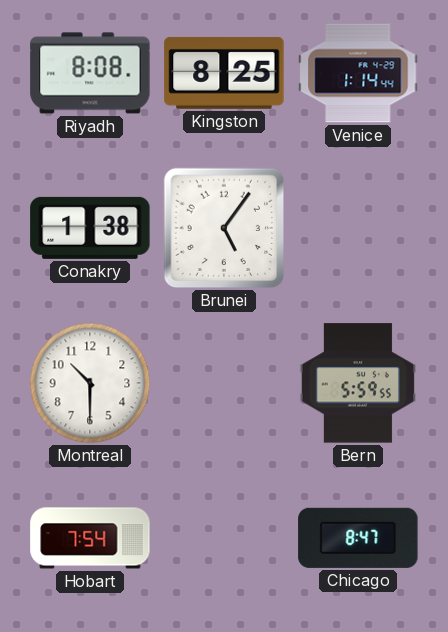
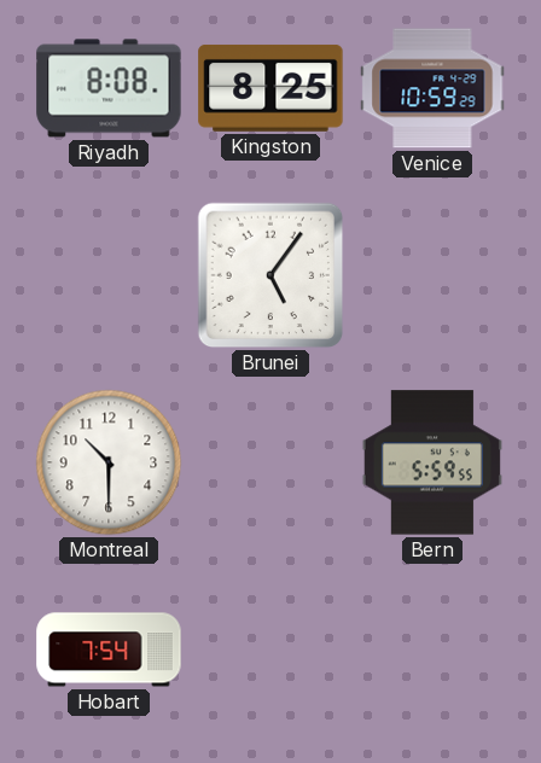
Venice: 1:14 -> 10:59 (432, 88)
Conakry: 1:38 -> none (90, 228)
Chicago: 8:47 -> none (358, 538)
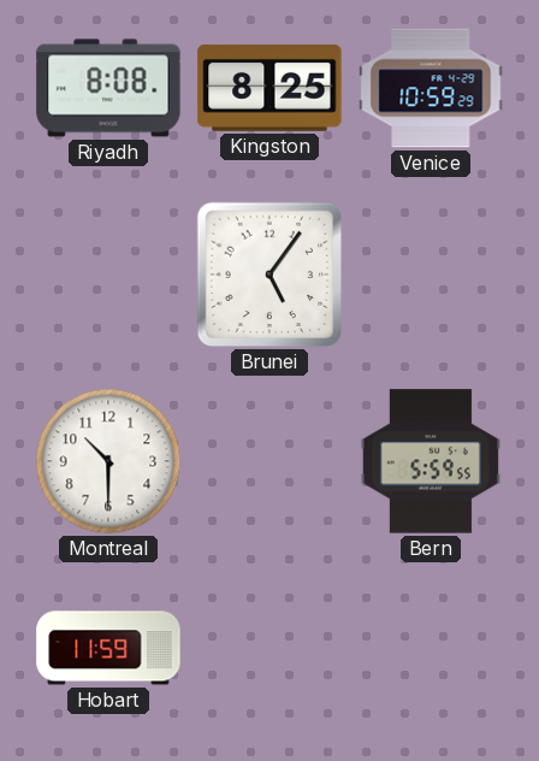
Hobart: 7:54 -> 11:59 (108, 648)
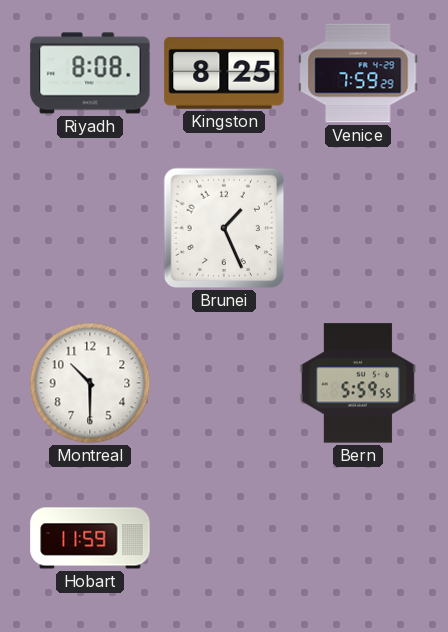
Venice: 10:59 -> 7:59 (358, 73)
Brunei: 5:06 -> 1:26 (224, 228)
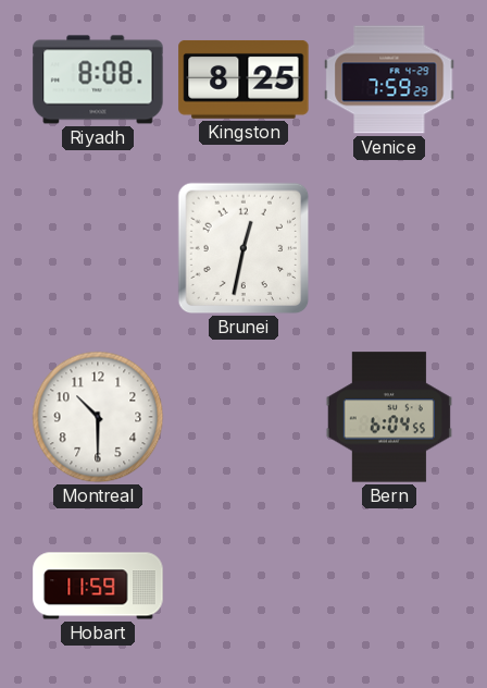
Brunei: 1:26 -> 12:32 (243, 248)
Bern: 5:59 -> 6:04 (389, 417)
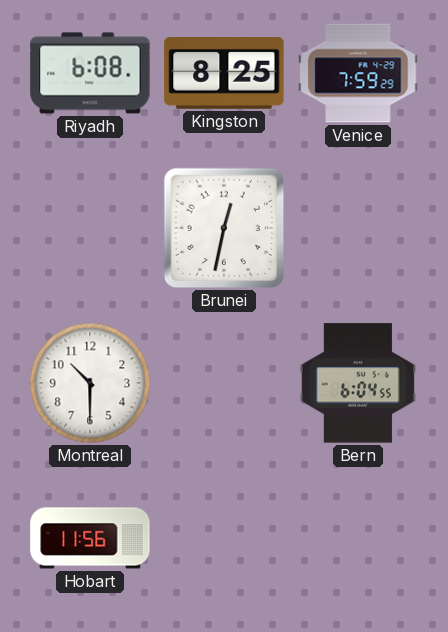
Riyadh: 8:08 -> 6:08 (90, 73)
Hobart: 11:59 -> 11:56 (90, 538)
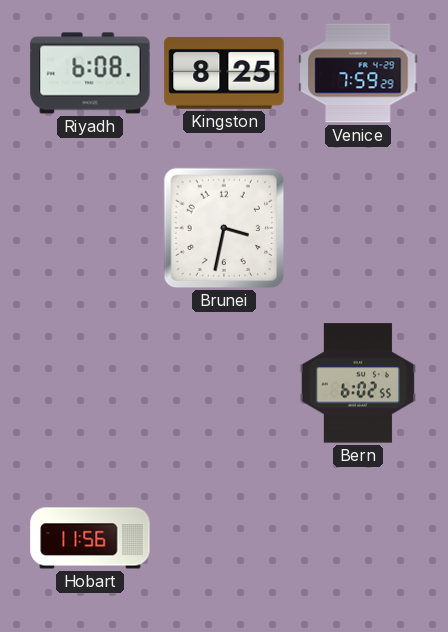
Brunei: 12:32 -> 3:32 (224, 228)
Montreal: 10:30 -> none (90, 383)
Bern: 6:04 -> 6:02 (358, 383)
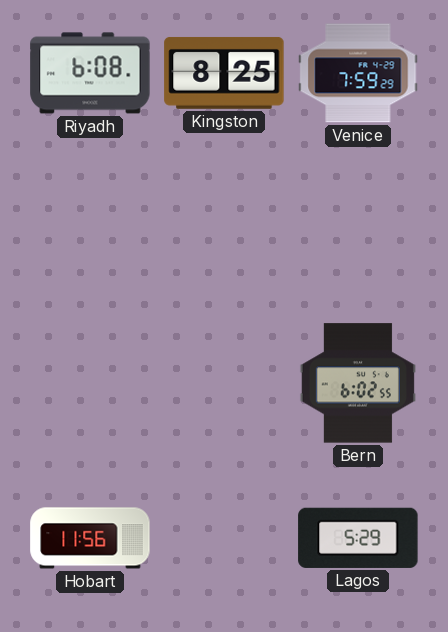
Brunei: 3:32 -> none (224, 228)
Lagos: none -> 5:29 (358, 538)
